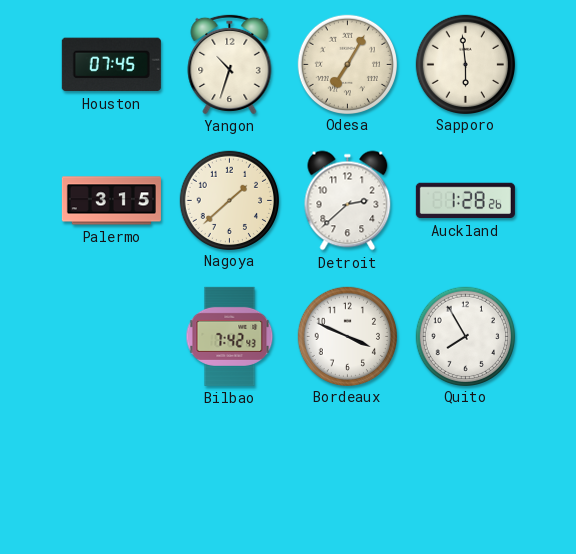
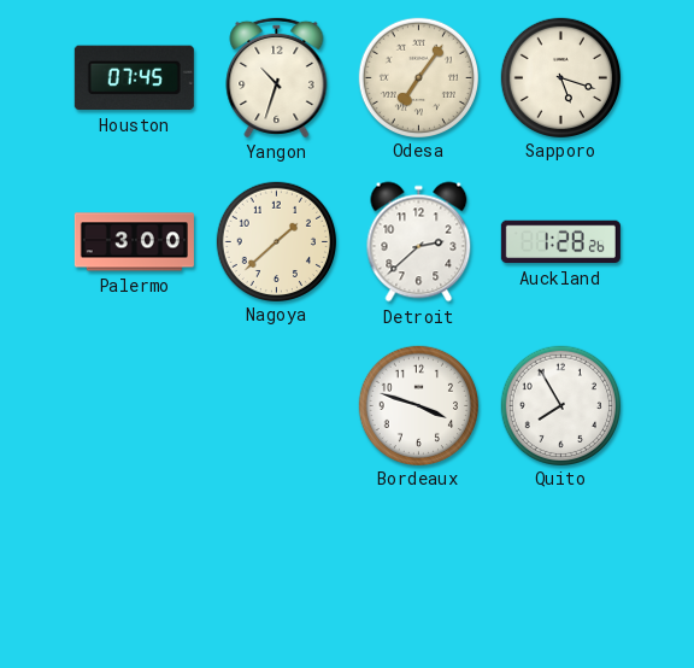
Odesa: 7:05 -> 7:06 (418, 77)
Sapporo: 5:59 -> 5:18 (560, 77)
Palermo: 3:15 -> 3:00 (134, 242)
Bilbao: 7:42 -> none (230, 336)
Bordeaux: 3:49 -> 3:48 (418, 405)
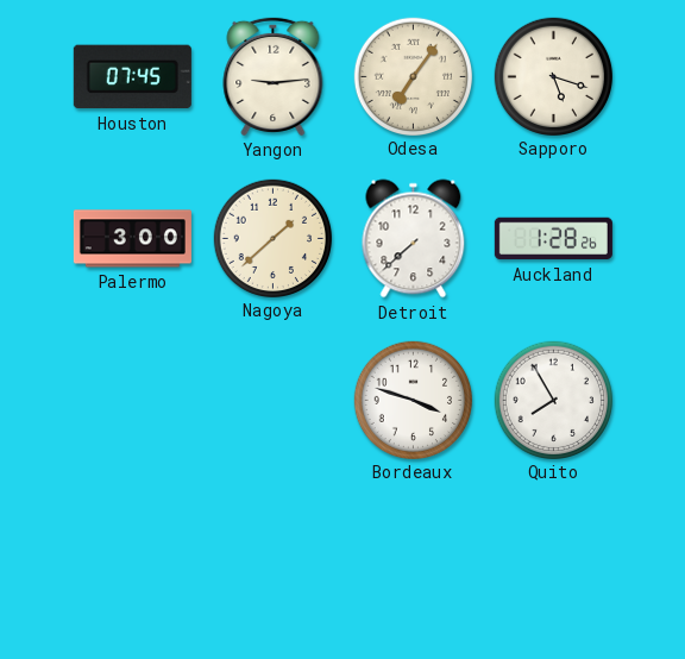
Yangon: 10:33 -> 9:14 (274, 76)
Detroit: 2:38 -> 7:38 (414, 239)
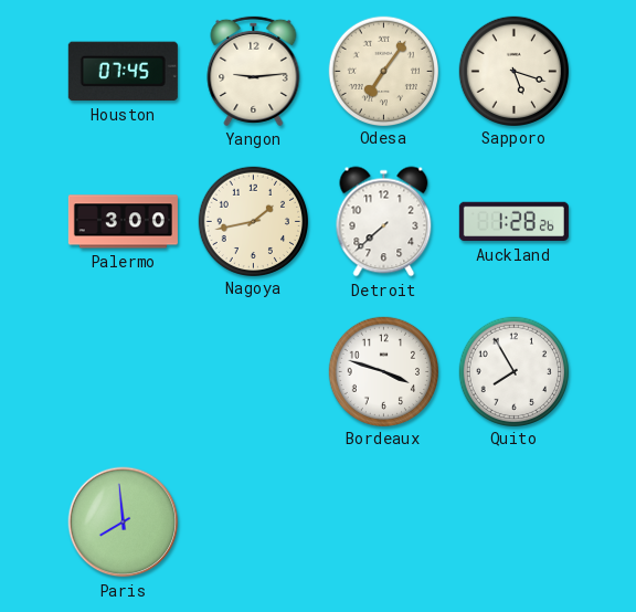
Nagoya: 1:38 -> 1:43 (253, 221)
Paris: none -> 7:59 (124, 523)
